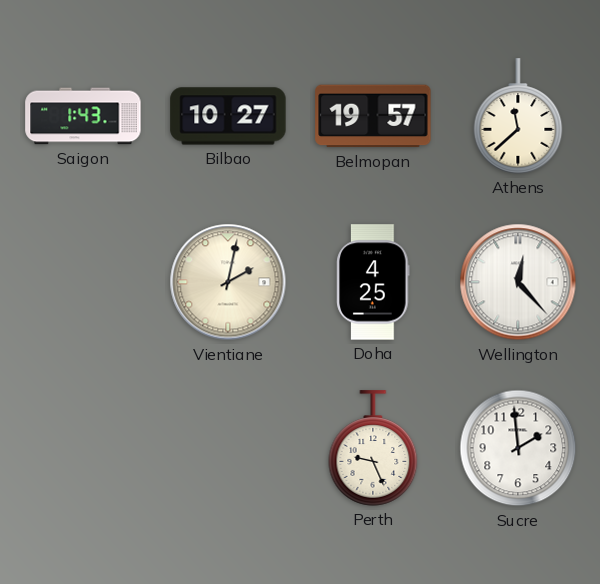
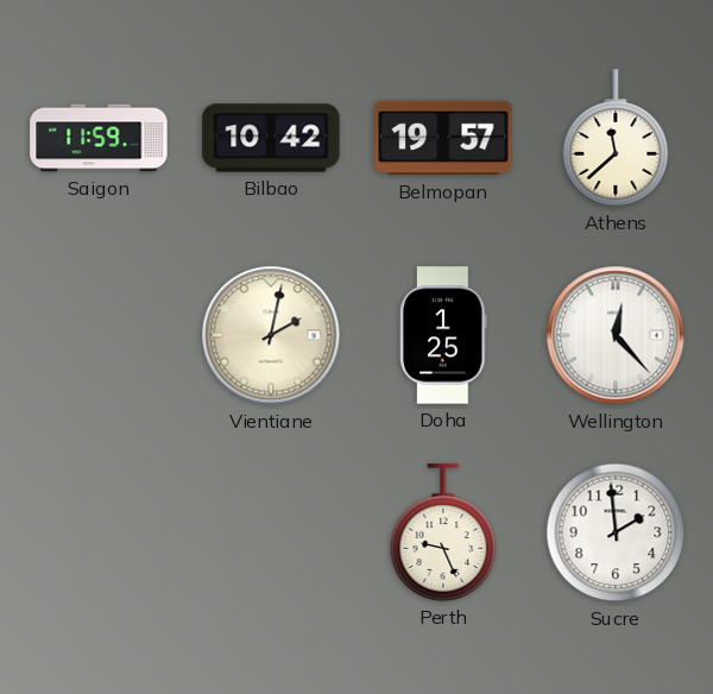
Saigon: 1:43 -> 11:59 (99, 138)
Bilbao: 10:27 -> 10:42 (271, 138)
Doha: 4:25 -> 1:25 (443, 335)
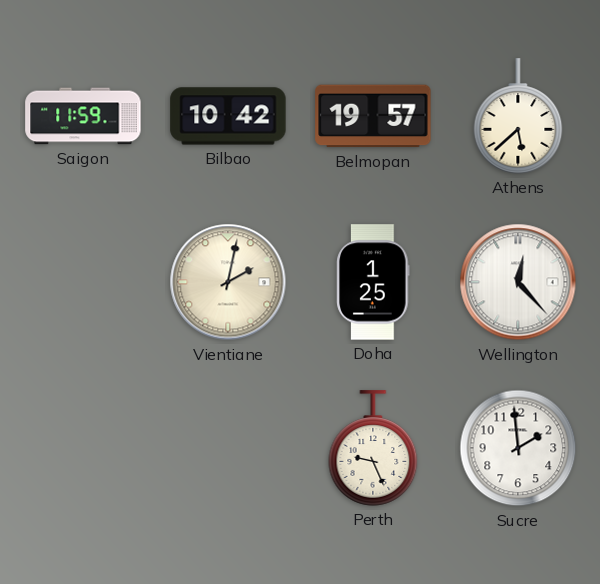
Athens: 11:38 -> 5:38 (518, 116)
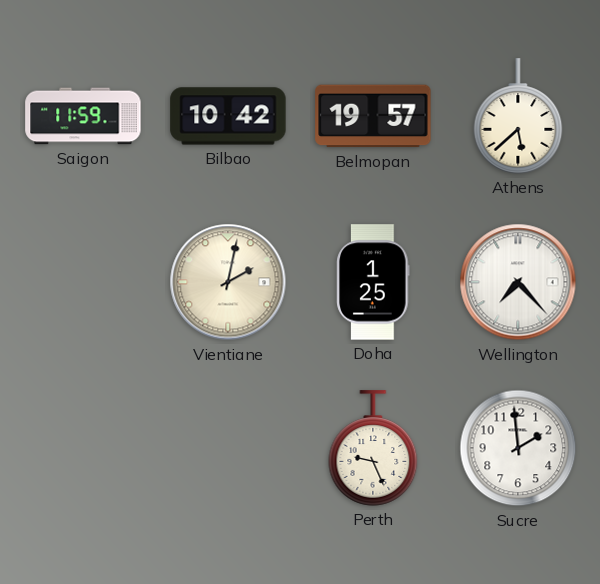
Wellington: 12:23 -> 7:23 (518, 282)
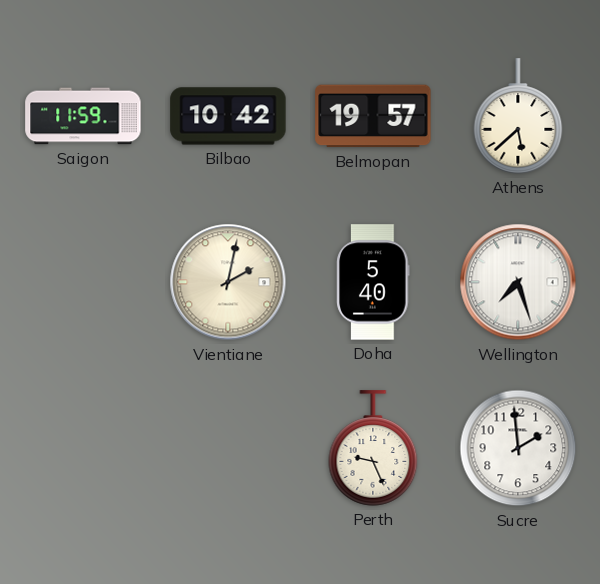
Doha: 1:25 -> 5:40 (373, 282)
Wellington: 7:23 -> 7:27 (518, 282)
